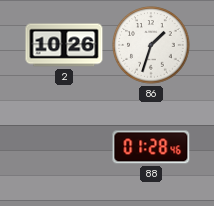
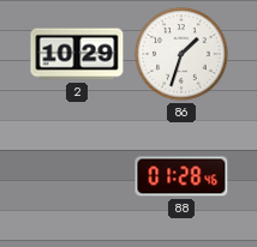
2: 10:26 -> 10:29 (77, 54)
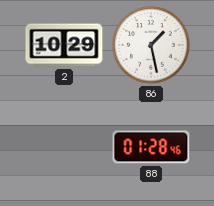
86: 1:33 -> 1:28 (151, 45)
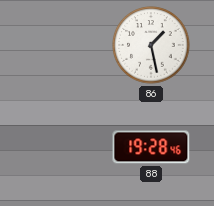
2: 10:29 -> none (64, 45)
88: 01:28 -> 19:28 (151, 147)
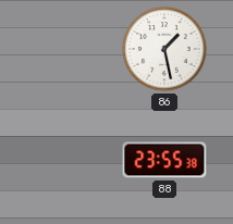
88: 19:28 -> 23:55 (164, 160)
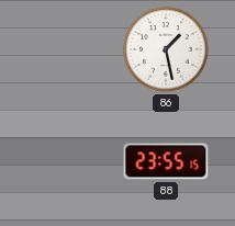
88: 23:55:38 -> 23:55:15 (166, 161)
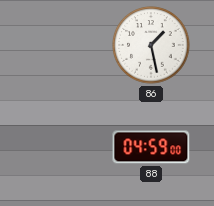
88: 23:55 -> 04:59 (151, 147)
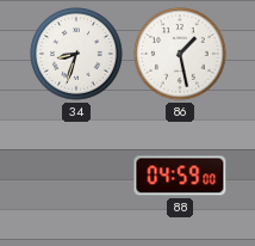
34: none -> 8:33 (76, 54)
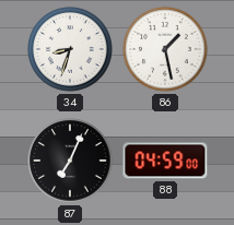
87: none -> 7:04 (70, 161)
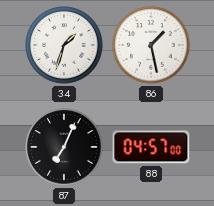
34: 8:33 -> 1:33 (64, 45)
88: 04:59 -> 04:57 (151, 147)
